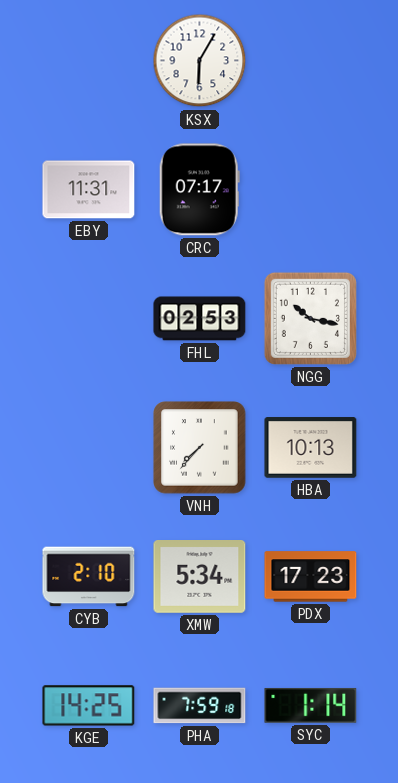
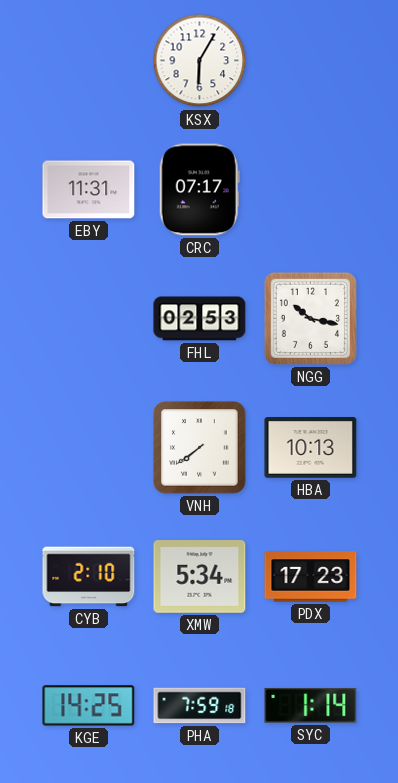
VNH: 7:37 -> 7:39 (200, 448)
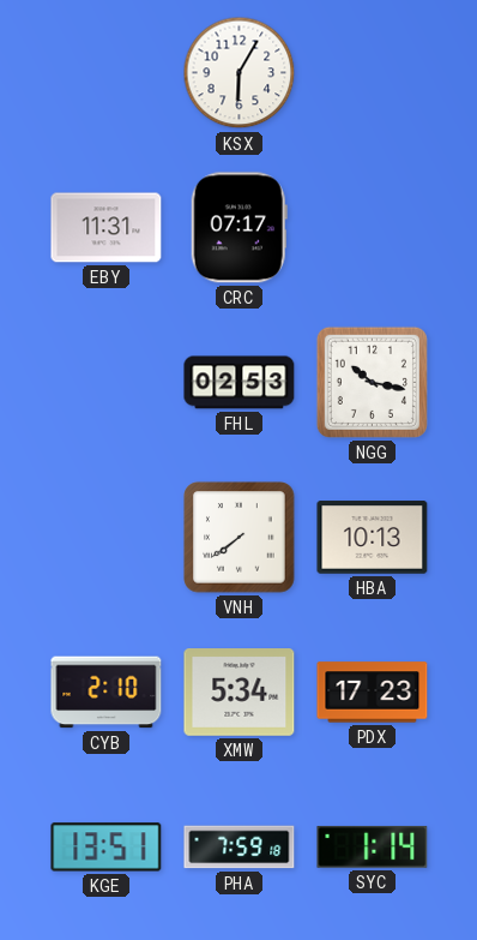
KGE: 14:25 -> 13:51 (107, 848)
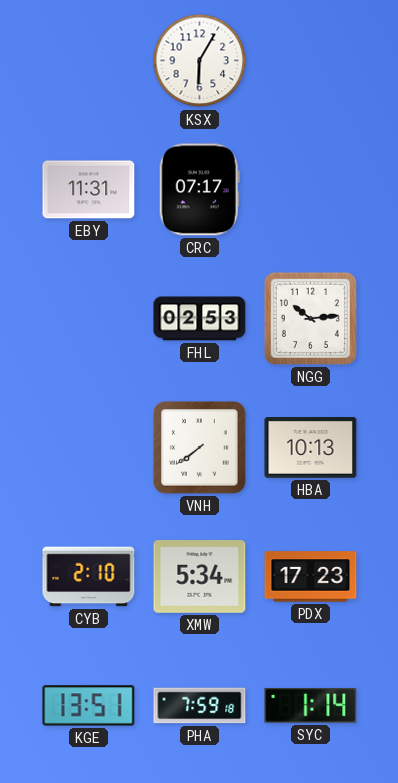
NGG: 10:17 -> 10:14 (310, 318)
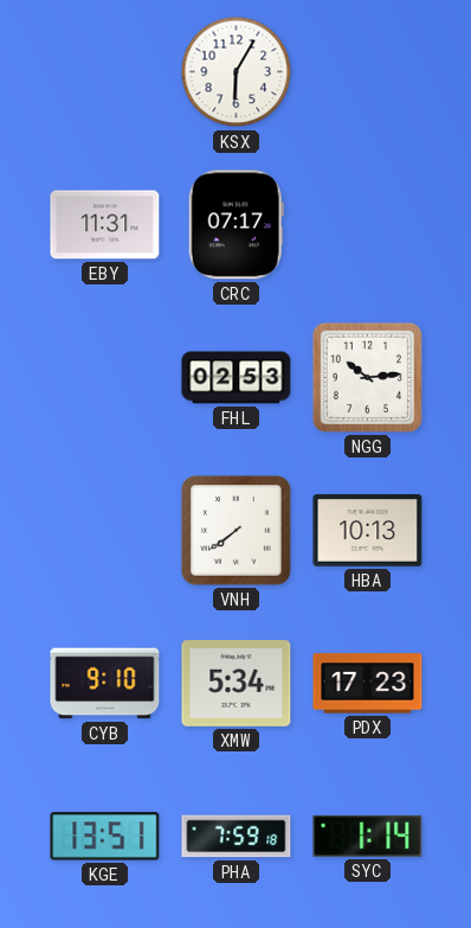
CYB: 2:10 -> 9:10 (105, 684)
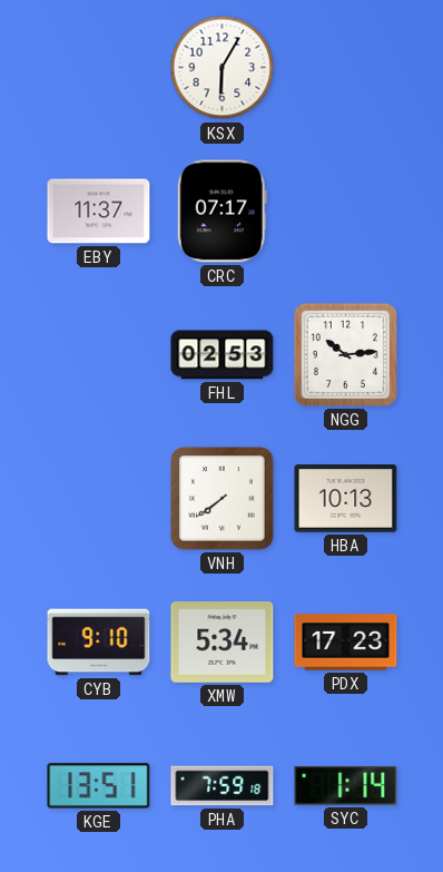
EBY: 11:31 -> 11:37 (99, 212)
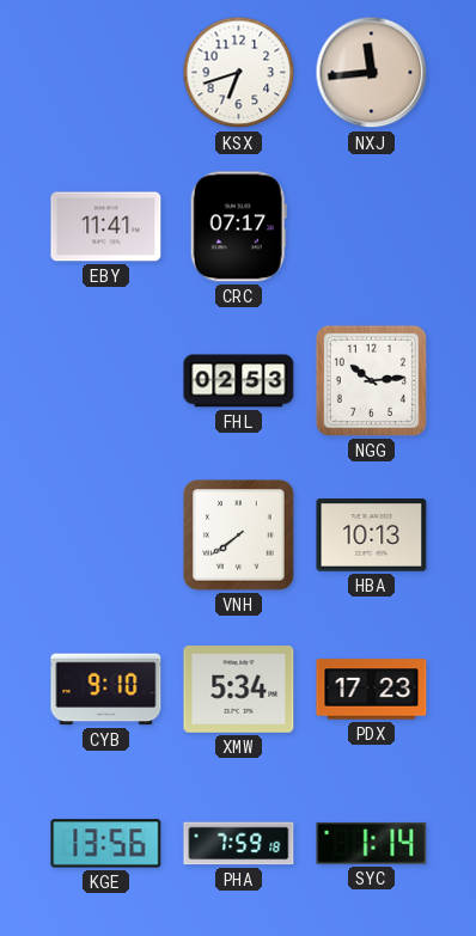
KSX: 6:05 -> 6:42 (239, 73)
NXJ: none -> 11:44 (372, 73)
EBY: 11:37 -> 11:41 (106, 227)
KGE: 13:51 -> 13:56 (106, 844)
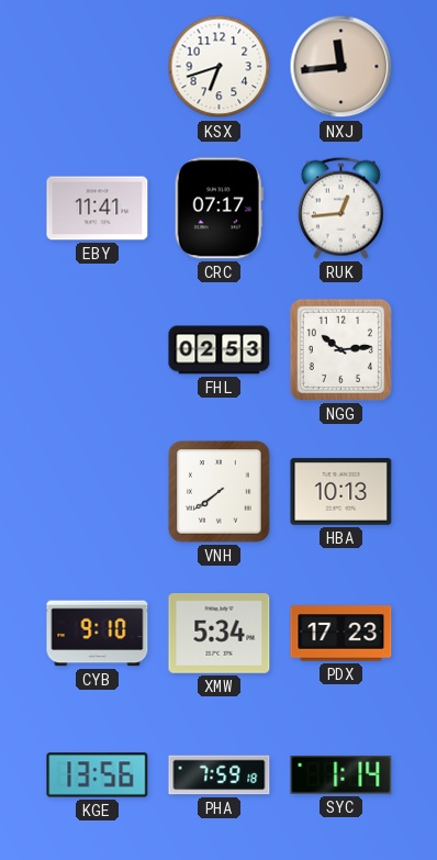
RUK: none -> 12:44 (340, 208)
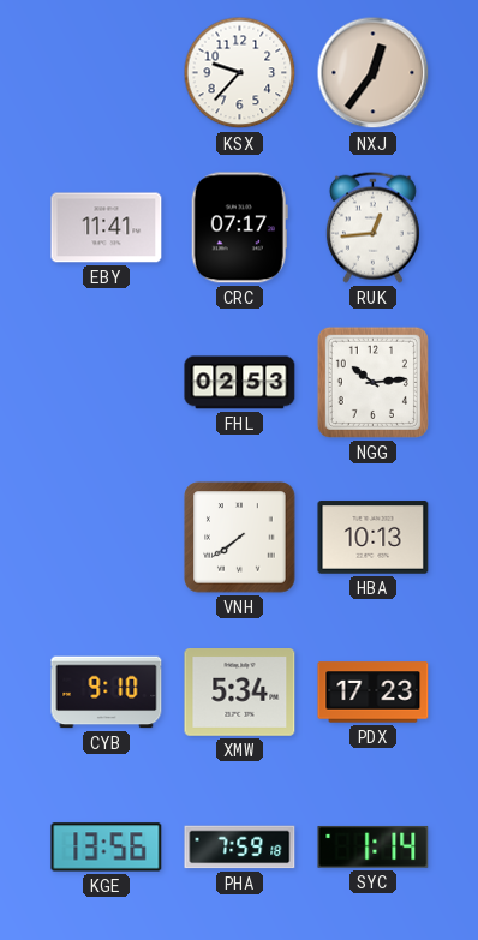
KSX: 6:42 -> 9:37 (240, 73)
NXJ: 11:44 -> 12:36 (374, 73)
